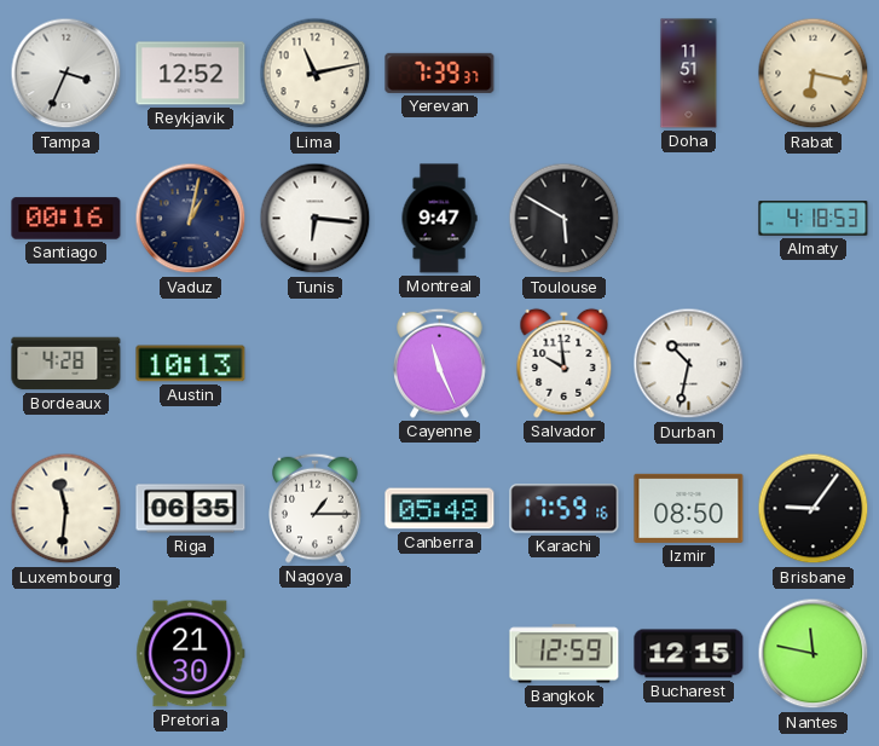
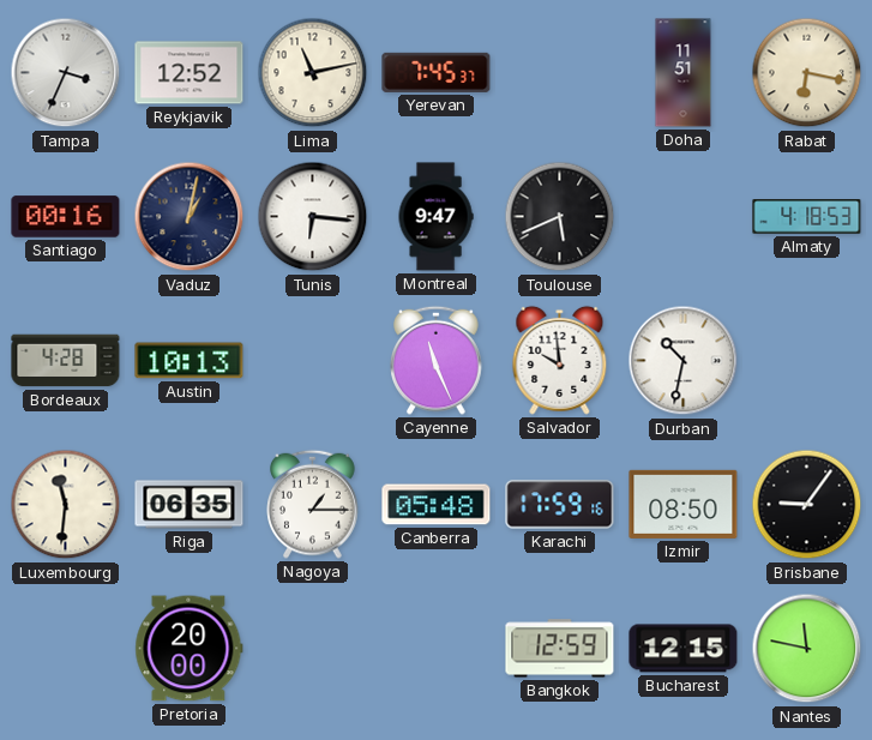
Yerevan: 7:39 -> 7:45 (437, 72)
Toulouse: 5:50 -> 5:41 (560, 217)
Pretoria: 21:30 -> 20:00 (190, 649)
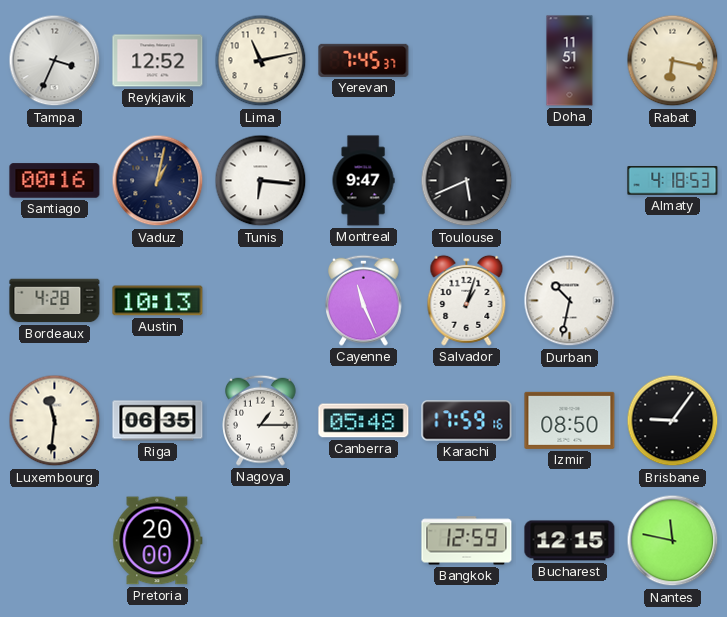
Salvador: 9:59 -> 1:03 (467, 300)
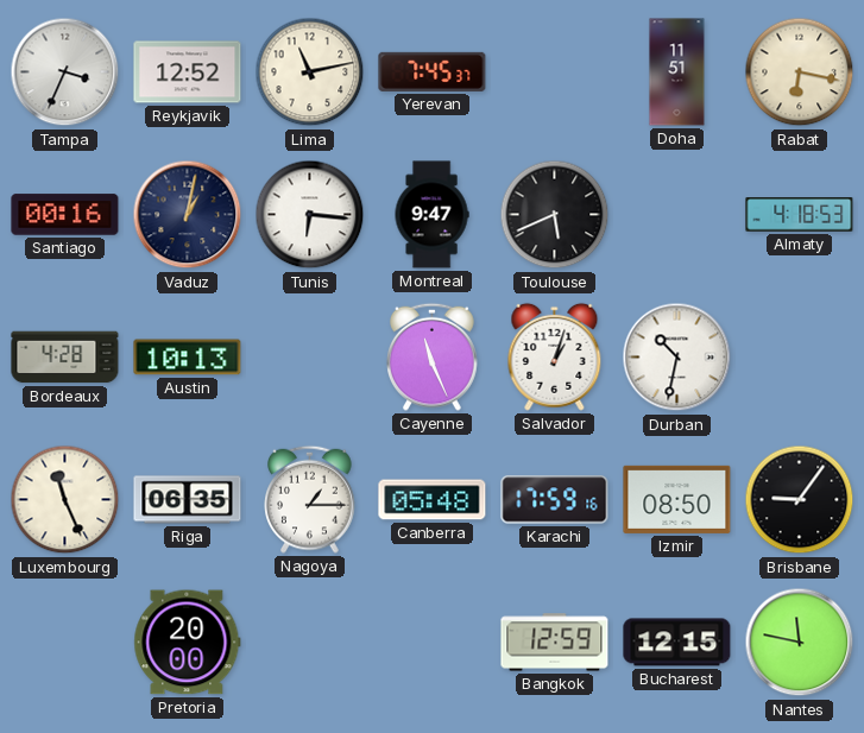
Luxembourg: 11:31 -> 11:26 (65, 500)
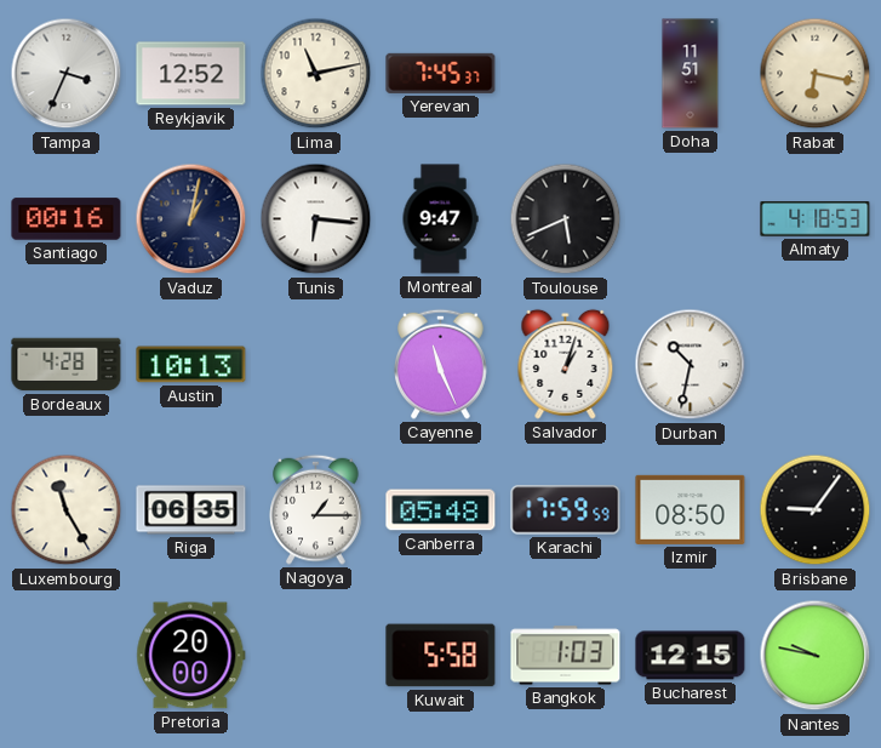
Luxembourg: 11:26 -> 11:25 (67, 510)
Karachi: 17:59:16 -> 17:59:59 (566, 510)
Kuwait: none -> 5:58 (441, 656)
Bangkok: 12:59 -> 1:03 (566, 656)
Nantes: 11:47 -> 9:47 (816, 656)
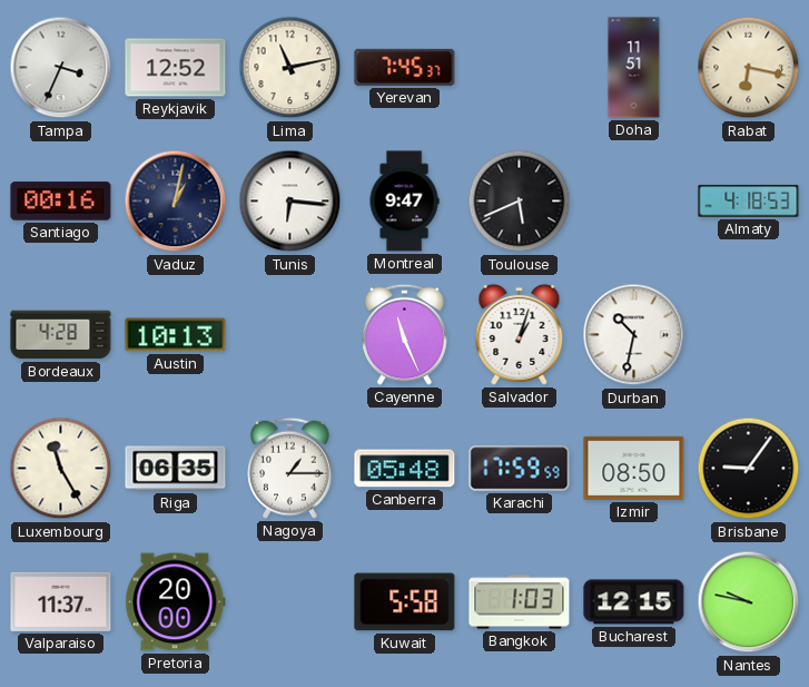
Valparaiso: none -> 11:37 (61, 601)
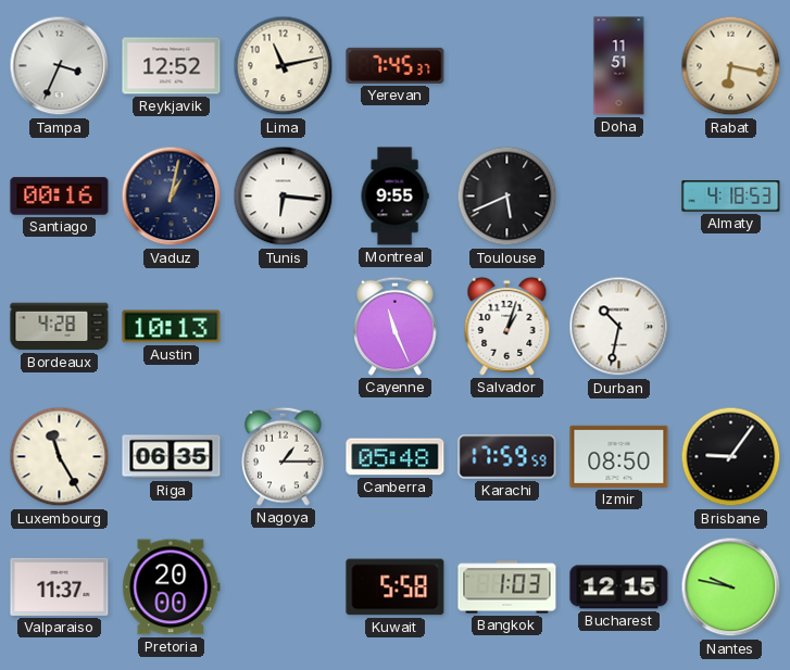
Montreal: 9:47 -> 9:55 (394, 197)
